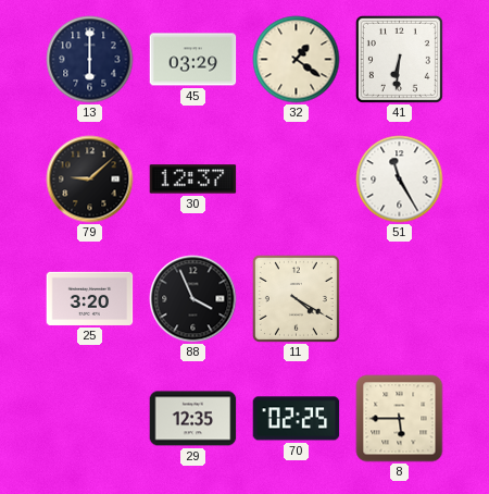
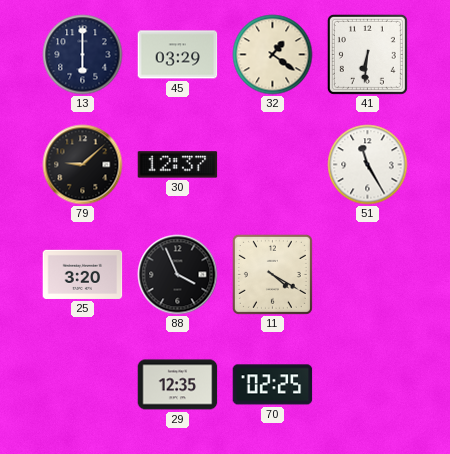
8: 5:45 -> none (400, 419)
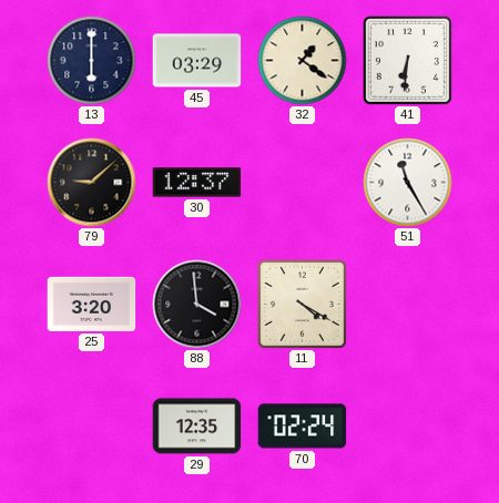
88: 3:56 -> 3:59 (197, 305)
70: 02:25 -> 02:24 (303, 427)
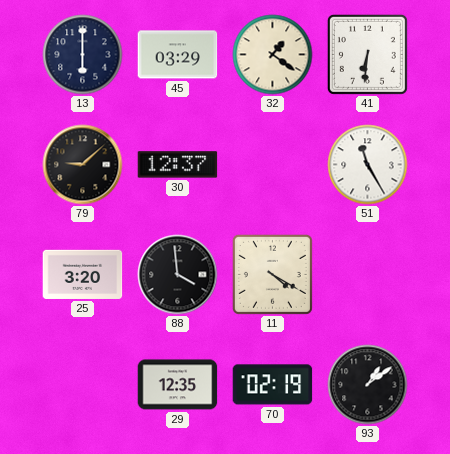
70: 02:24 -> 02:19 (273, 385)
93: none -> 1:09 (368, 385)
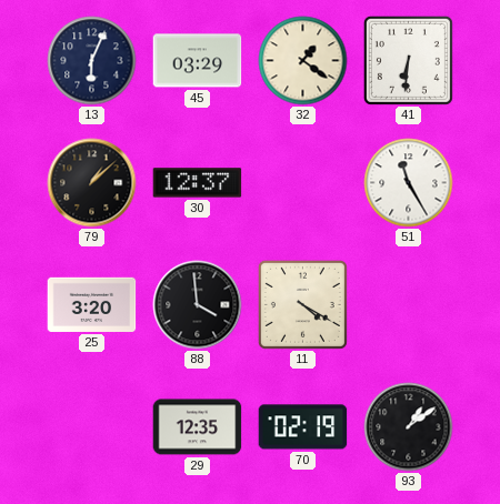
13: 6:00 -> 6:04 (92, 61)
79: 9:08 -> 1:08 (92, 183)
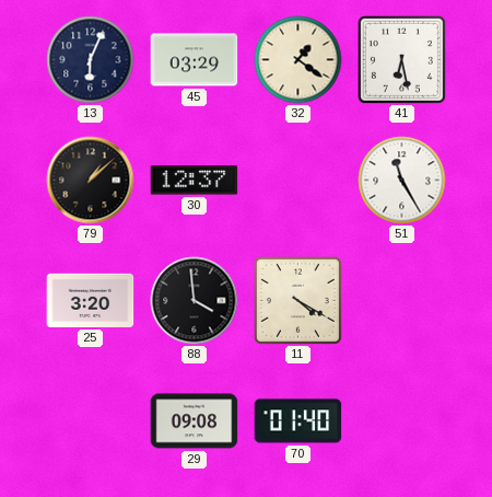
41: 6:31 -> 6:28 (401, 59)
29: 12:35 -> 09:08 (195, 421)
70: 02:19 -> 01:40 (298, 421)
93: 1:09 -> none (409, 427)
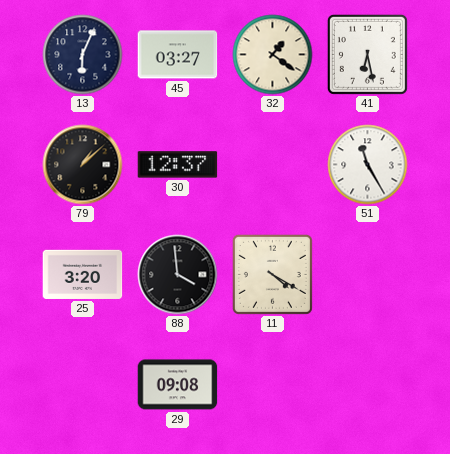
45: 03:29 -> 03:27 (178, 55)
70: 01:40 -> none (298, 421)
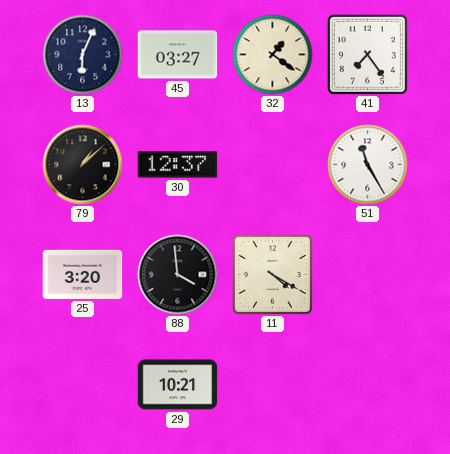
41: 6:28 -> 7:24 (367, 54)
29: 09:08 -> 10:21 (178, 385)
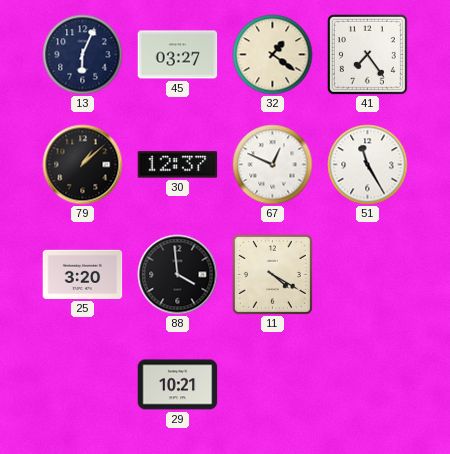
67: none -> 12:49 (273, 165)
